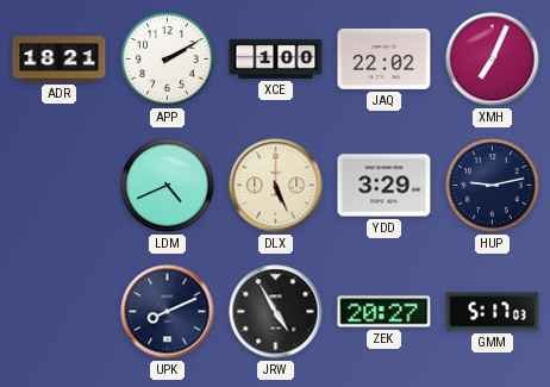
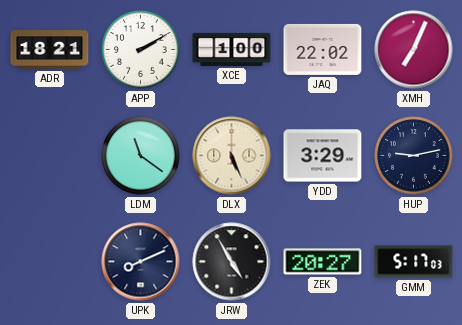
LDM: 4:41 -> 11:21 (141, 156)
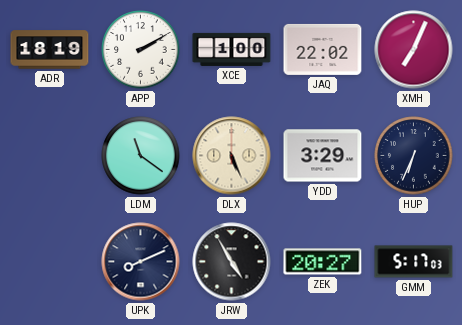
ADR: 18:21 -> 18:19 (50, 50)
HUP: 9:13 -> 6:34 (414, 156)
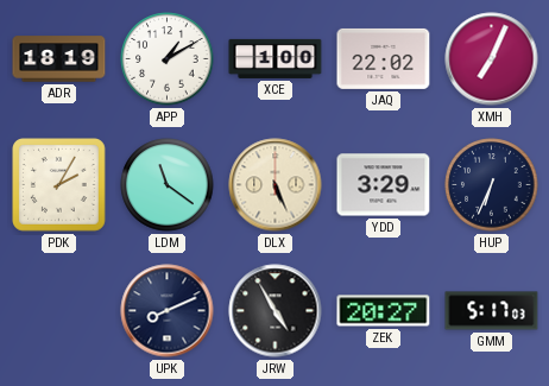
APP: 2:10 -> 1:10 (168, 59)
PDK: none -> 2:05 (59, 185)
